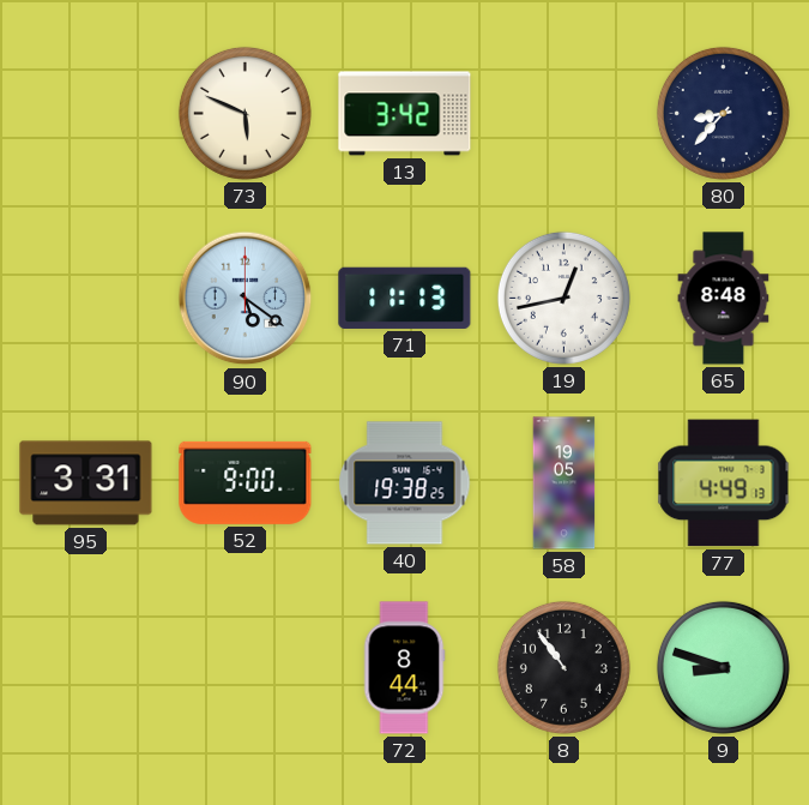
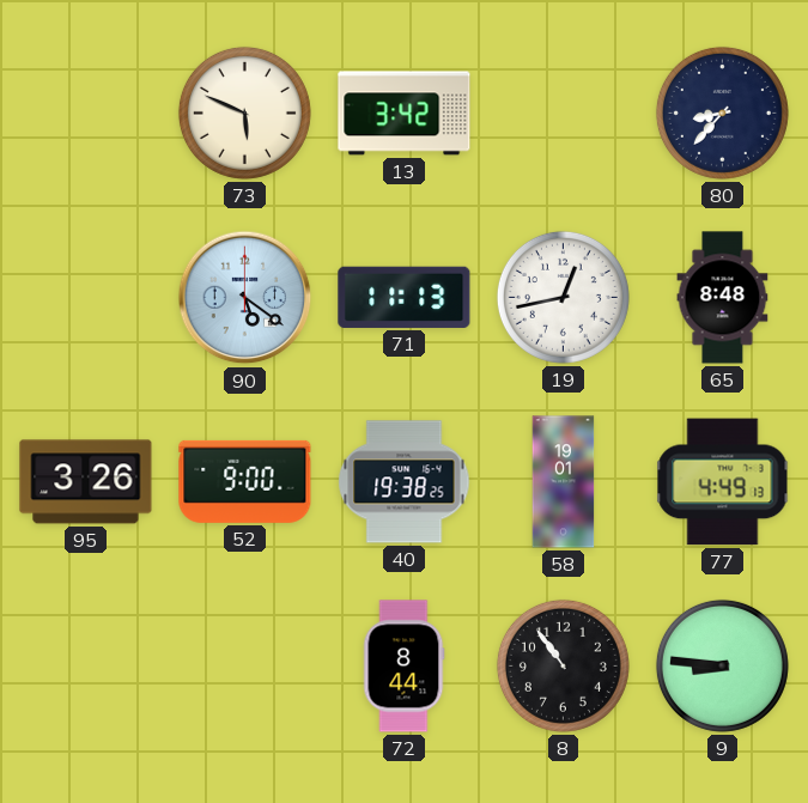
95: 3:31 -> 3:26 (86, 482)
58: 19:05 -> 19:01 (564, 482)
9: 8:48 -> 8:46 (722, 665)
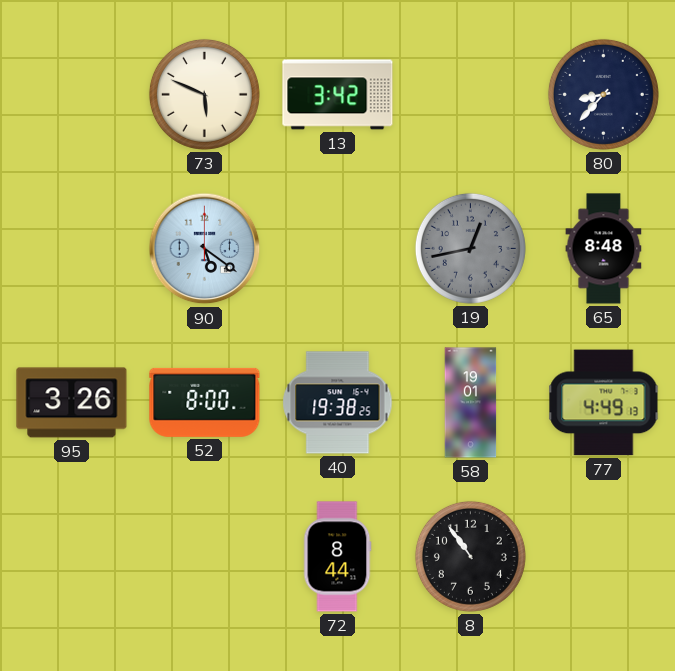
71: 11:13 -> none (405, 297)
19 dial: white -> grey (470, 248)
52: 9:00 -> 8:00 (205, 402)
9: 8:46 -> none (722, 665)
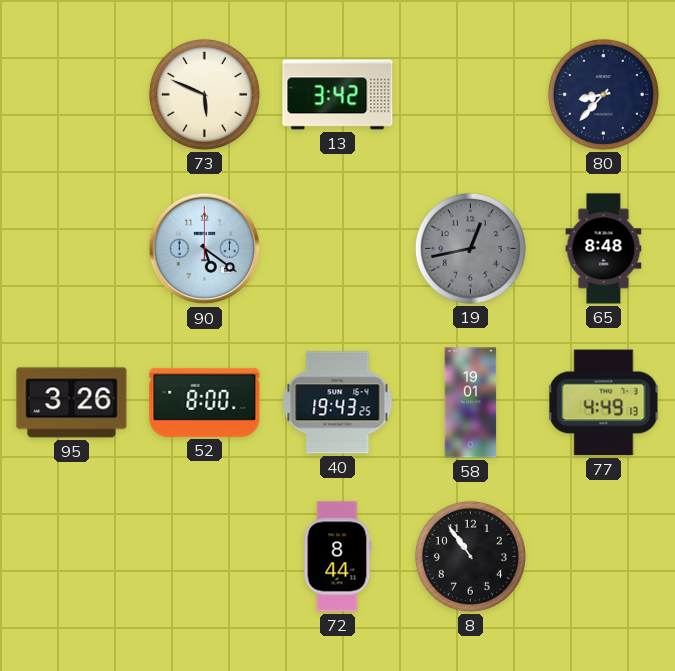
40: 19:38 -> 19:43 (338, 403)
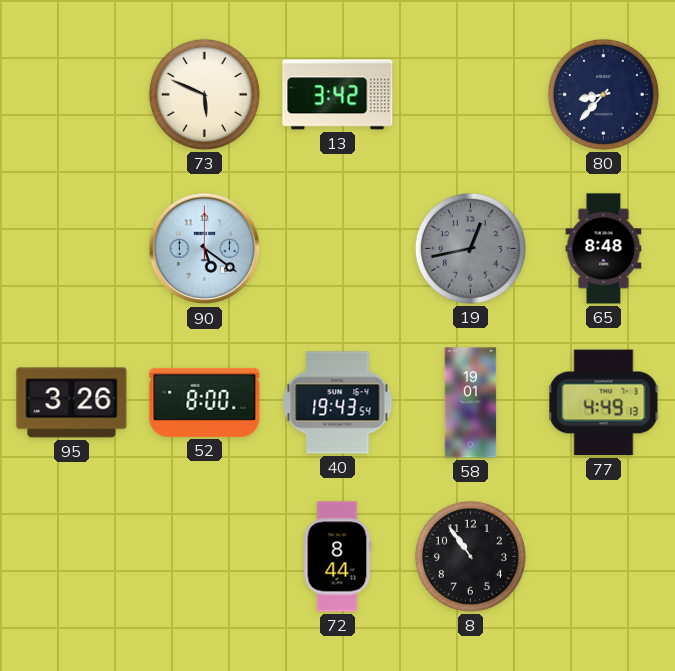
40: 19:43:25 -> 19:43:54 (338, 403)
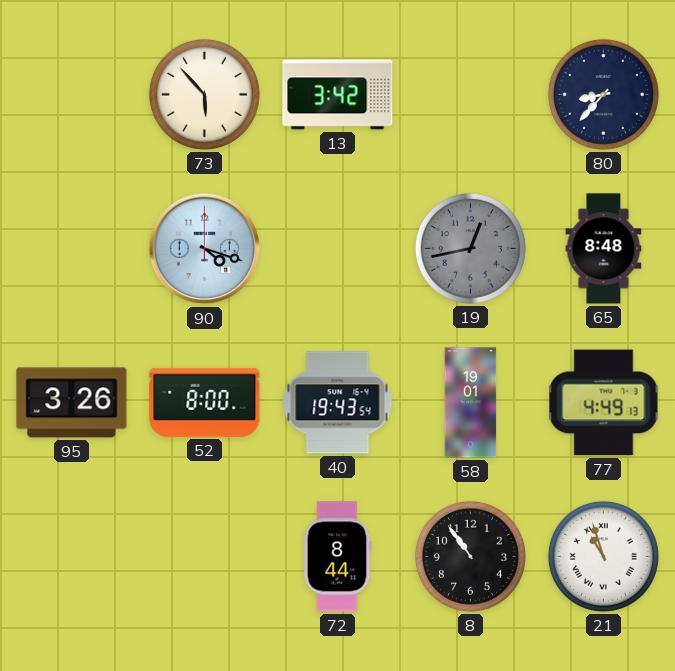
73: 5:49 -> 5:53 (204, 94)
90: 5:21 -> 4:18 (205, 249)
21: none -> 10:57 (603, 556)
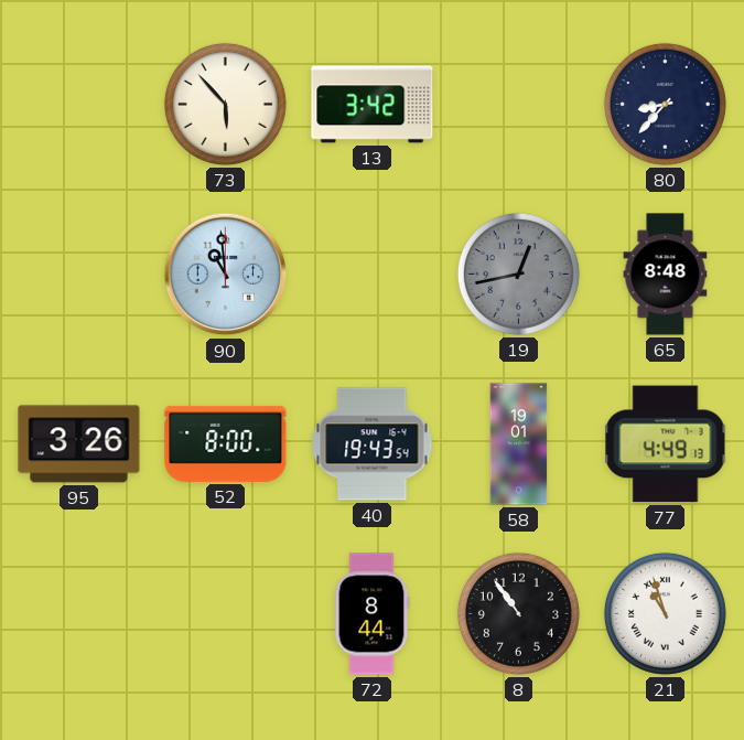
90: 4:18 -> 10:59 (226, 275)
